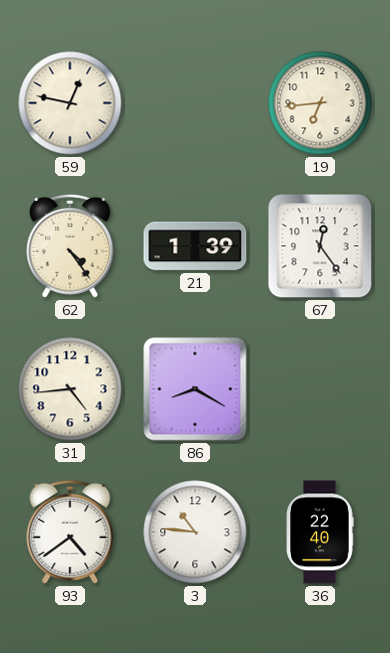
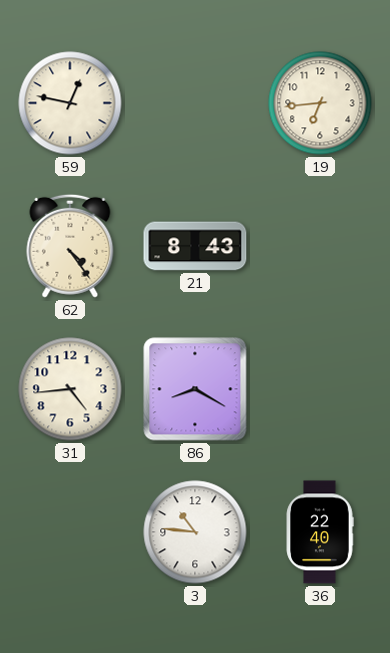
21: 1:39 -> 8:43 (195, 246)
67: 12:24 -> none (320, 246)
93: 4:39 -> none (70, 532)
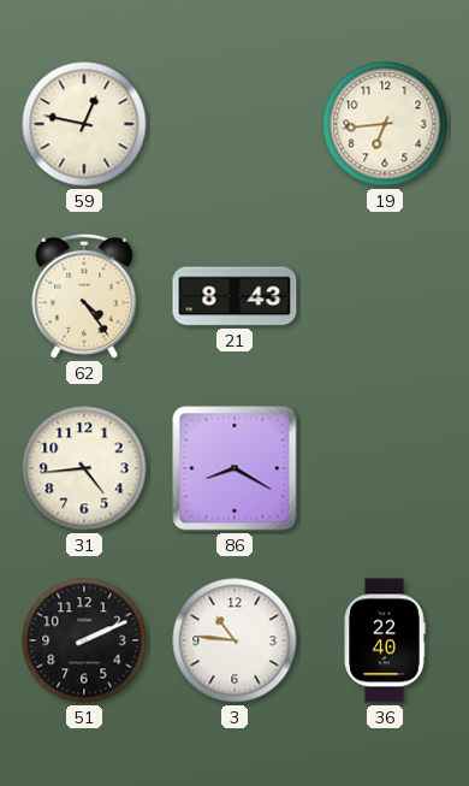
51: none -> 2:11 (84, 640)
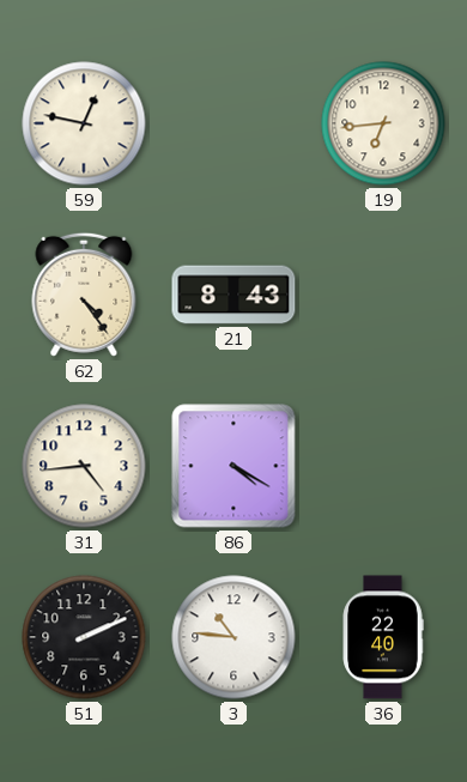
86: 8:20 -> 4:20 (233, 466)
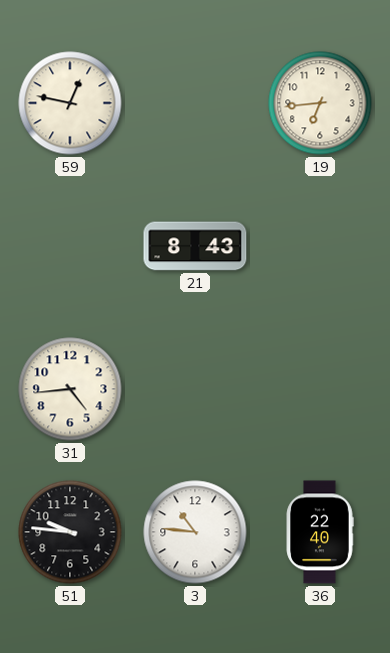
62: 4:24 -> none (84, 295)
86: 4:20 -> none (233, 466)
51: 2:11 -> 9:46 (70, 532)
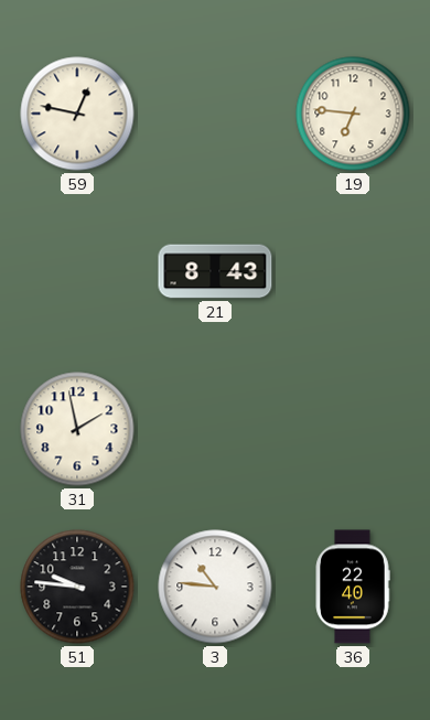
19: 6:44 -> 6:46 (353, 114)
31: 4:44 -> 1:58 (77, 429)
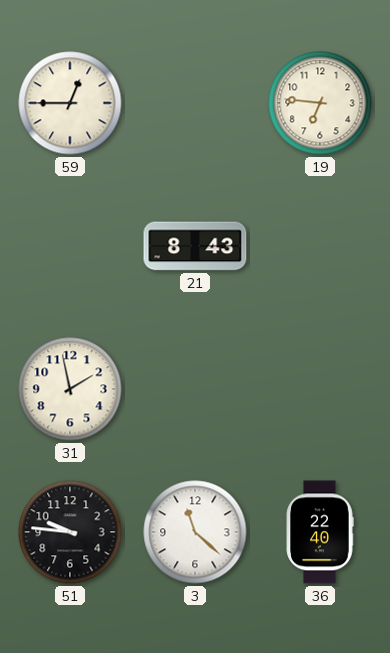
59: 12:47 -> 12:45 (70, 103)
3: 10:46 -> 11:22 (195, 532)
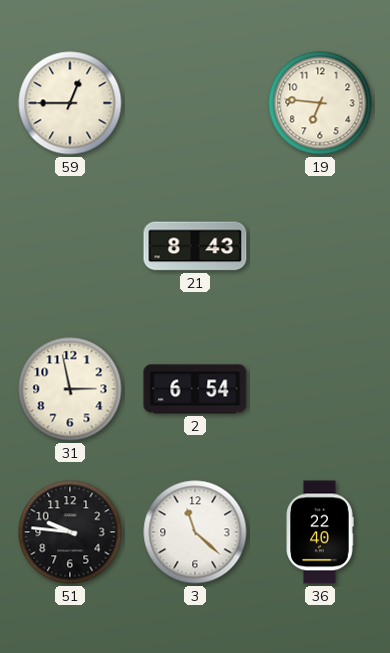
31: 1:58 -> 2:58 (70, 389)
2: none -> 6:54 (195, 389)
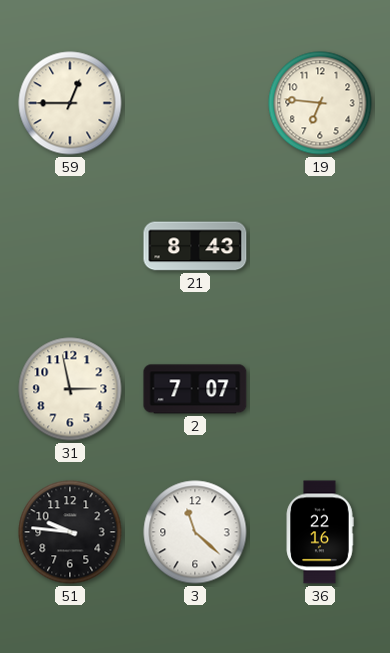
2: 6:54 -> 7:07 (195, 389)
36: 22:40 -> 22:16 (320, 532)
